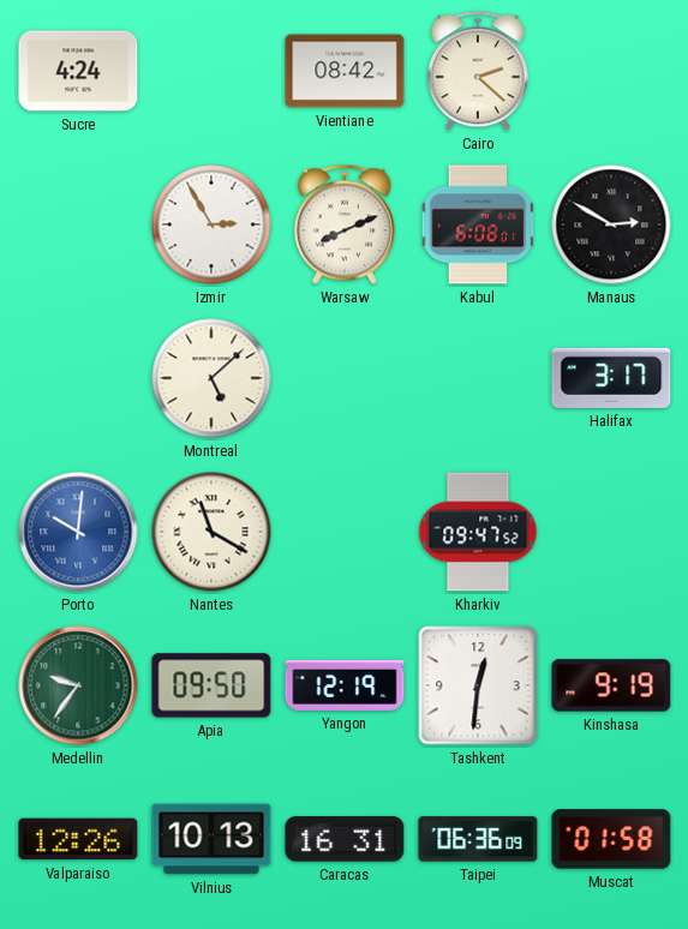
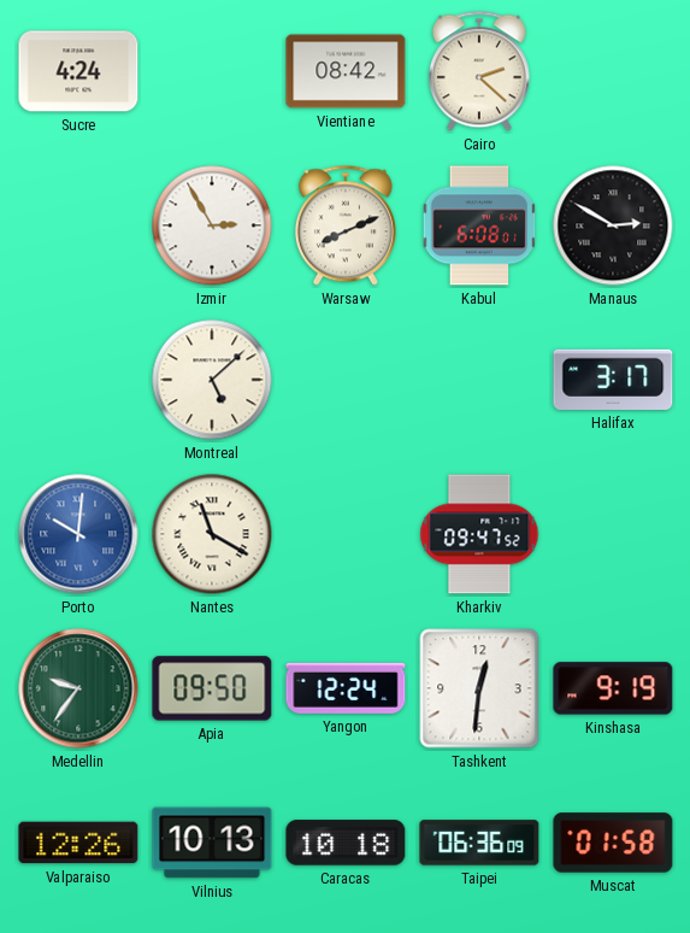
Yangon: 12:19 -> 12:24 (346, 688)
Caracas: 16:31 -> 10:18 (346, 843)
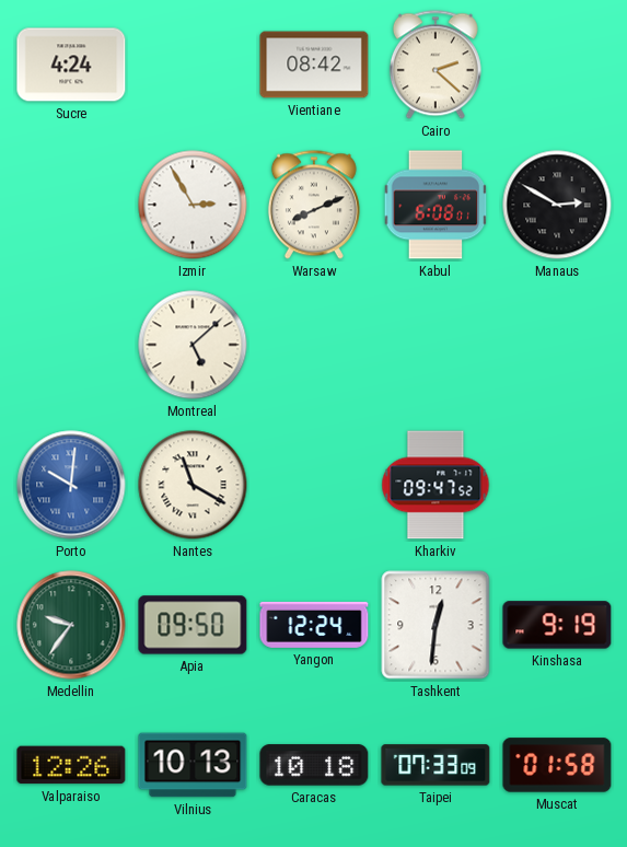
Halifax: 3:17 -> none (613, 380)
Taipei: 06:36 -> 07:33 (436, 765)
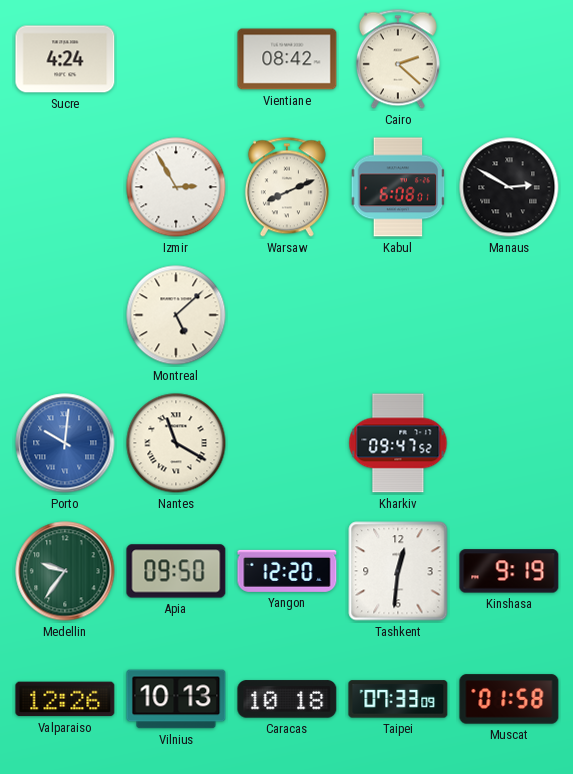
Yangon: 12:24 -> 12:20 (287, 571)
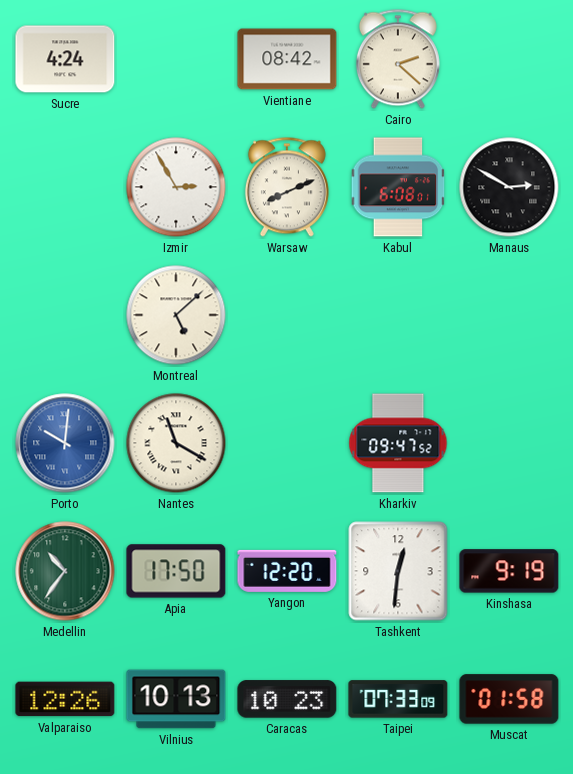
Medellin: 9:36 -> 10:36 (65, 571)
Apia: 09:50 -> 17:50 (176, 571)
Caracas: 10:18 -> 10:23 (287, 699)
